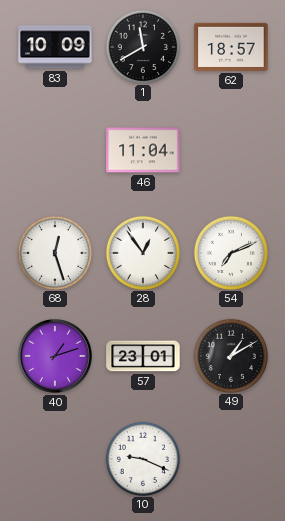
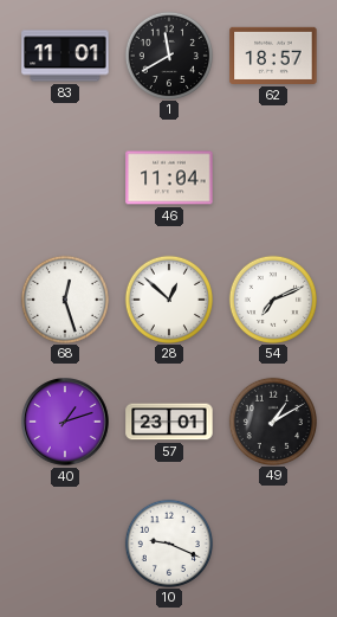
83: 10:09 -> 11:01 (65, 56)
28: 12:54 -> 12:52 (168, 298)
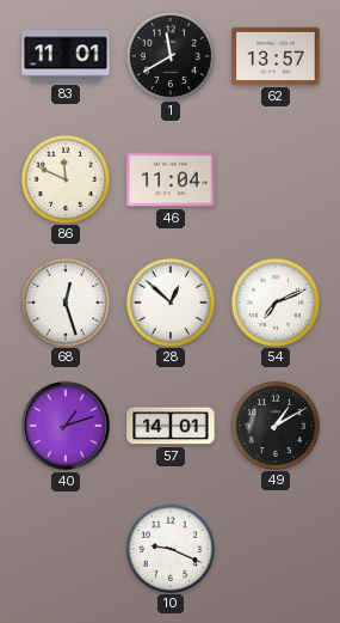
62: 18:57 -> 13:57 (276, 56)
86: none -> 11:49 (64, 178)
57: 23:01 -> 14:01 (171, 426)
